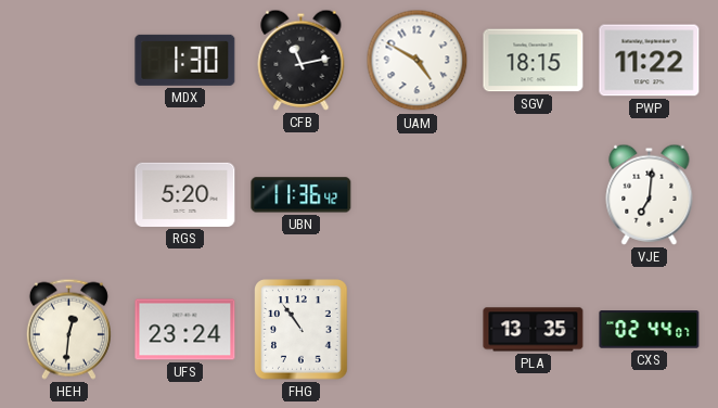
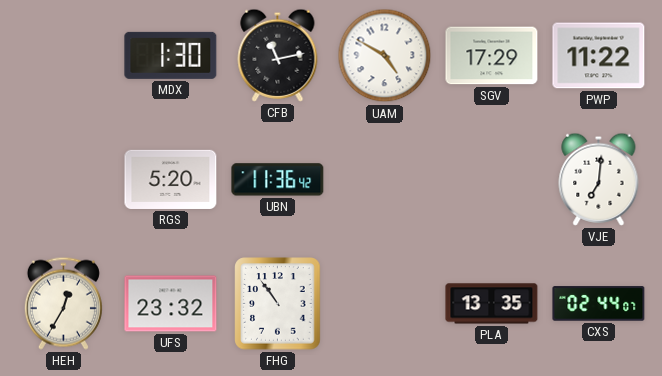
SGV: 18:15 -> 17:29 (492, 56)
HEH: 12:31 -> 12:35 (63, 303)
UFS: 23:24 -> 23:32 (171, 304)
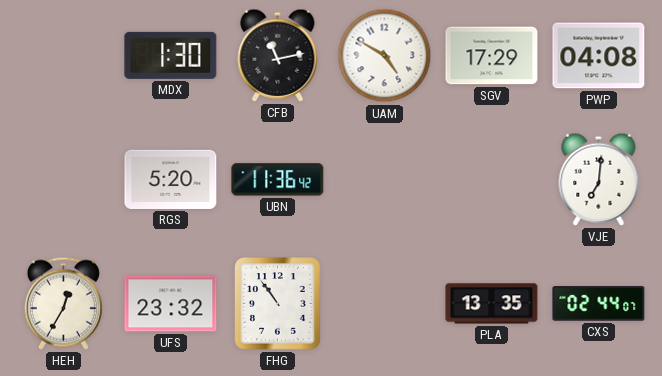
PWP: 11:22 -> 04:08 (599, 56)
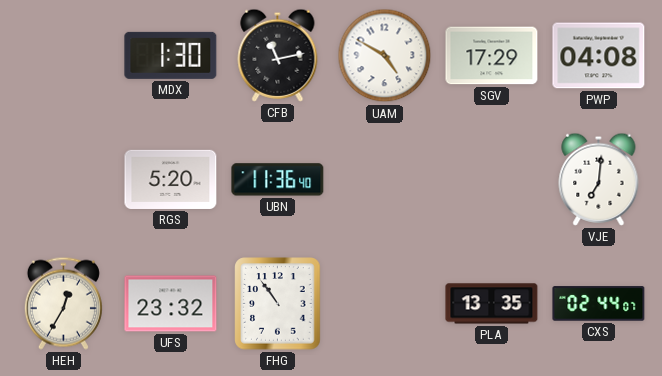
UBN: 11:36:42 -> 11:36:40 (278, 180)
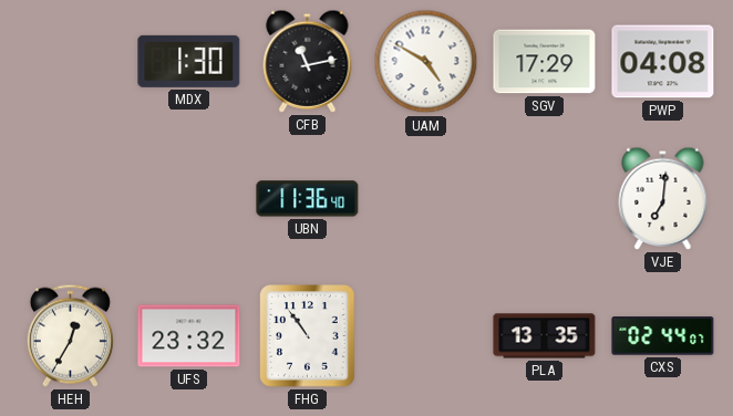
RGS: 5:20 -> none (171, 179)
